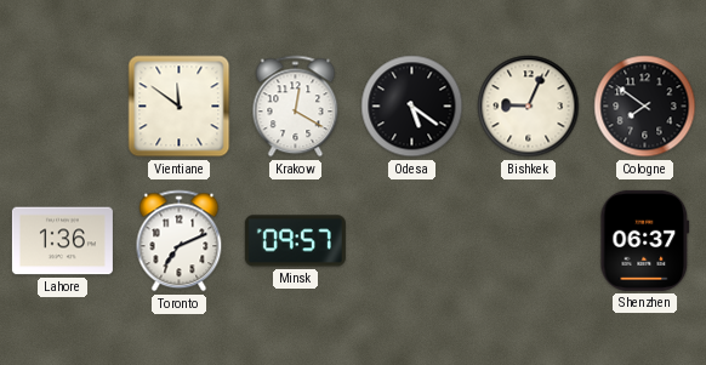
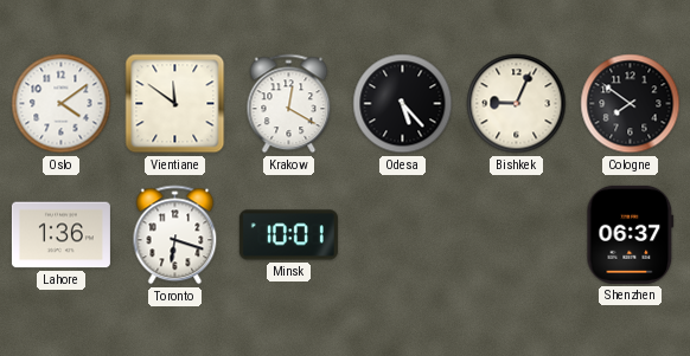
Oslo: none -> 4:09 (62, 104)
Odesa: 5:21 -> 5:23 (403, 104)
Toronto: 7:11 -> 6:18 (175, 235)
Minsk: 09:57 -> 10:01 (288, 235)
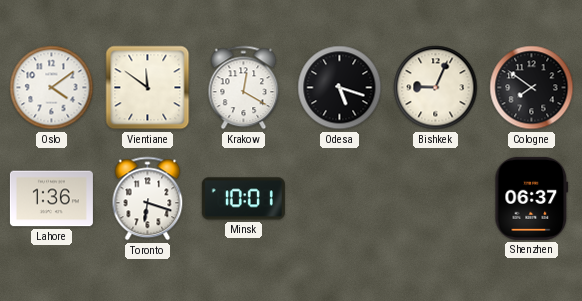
Odesa: 5:23 -> 5:18 (340, 88)
